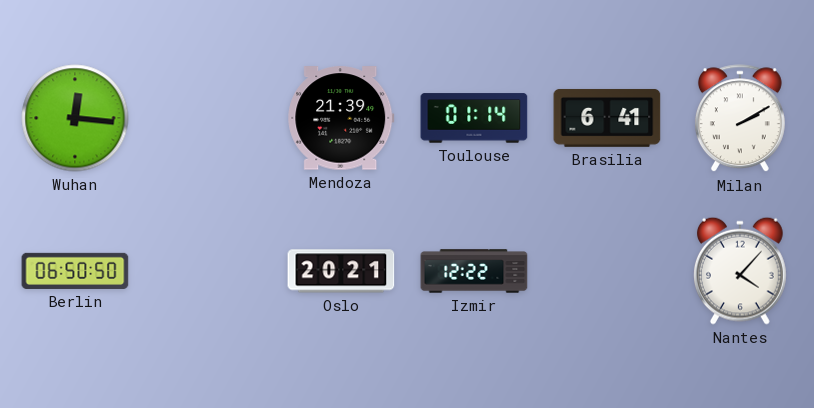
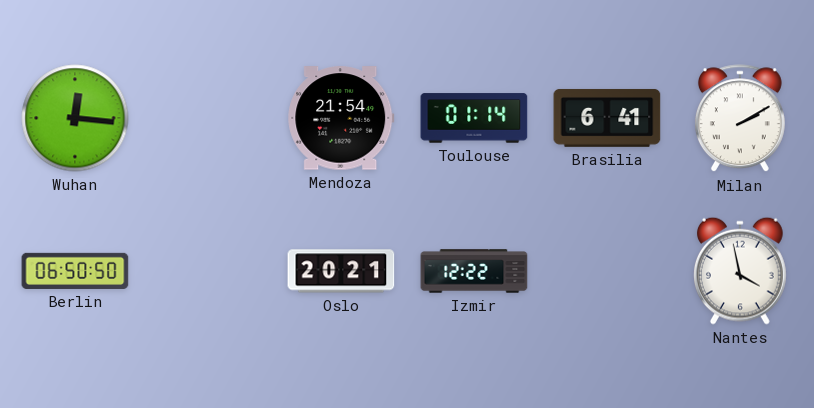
Mendoza: 21:39 -> 21:54 (341, 118)
Nantes: 4:07 -> 3:58 (741, 271)
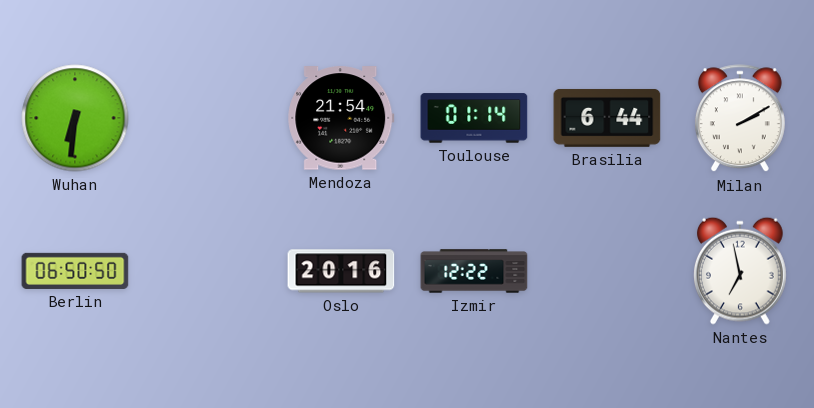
Wuhan: 12:16 -> 6:31 (75, 118)
Brasilia: 6:41 -> 6:44 (607, 118)
Oslo: 20:21 -> 20:16 (341, 271)
Nantes: 3:58 -> 6:58 (741, 271)
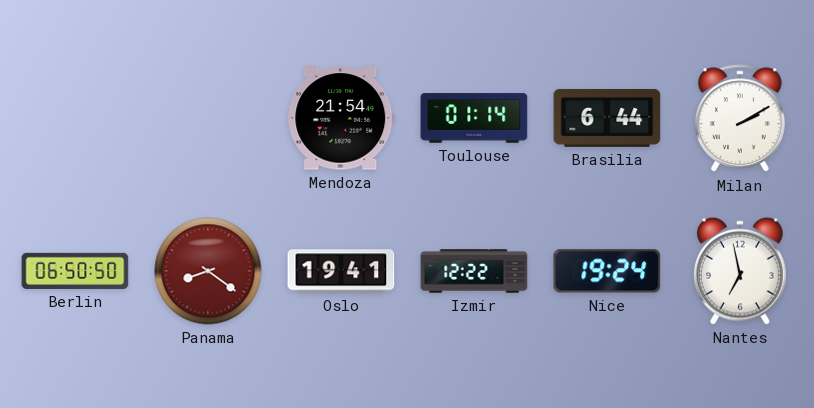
Wuhan: 6:31 -> none (75, 118)
Panama: none -> 8:21 (208, 271)
Oslo: 20:16 -> 19:41 (341, 271)
Nice: none -> 19:24 (607, 271)
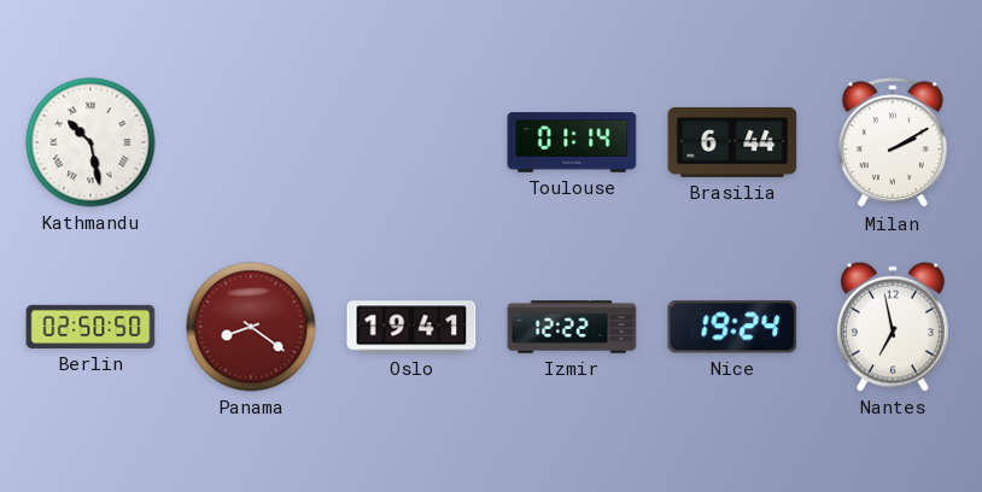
Kathmandu: none -> 10:28 (90, 142)
Mendoza: 21:54 -> none (341, 118)
Berlin: 06:50 -> 02:50 (90, 327)
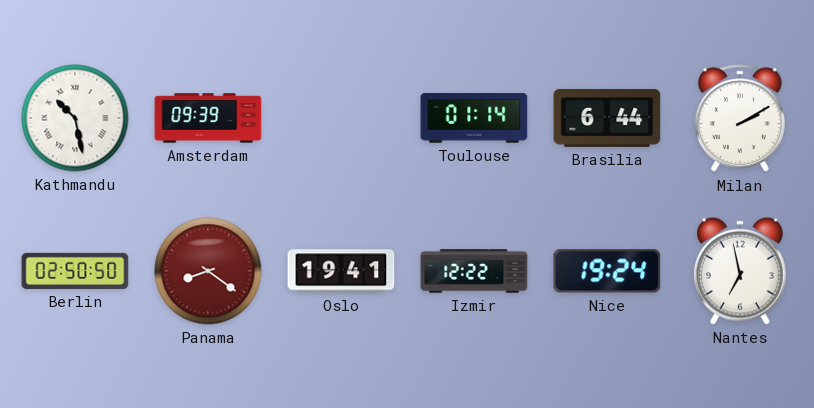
Amsterdam: none -> 09:39 (208, 118)
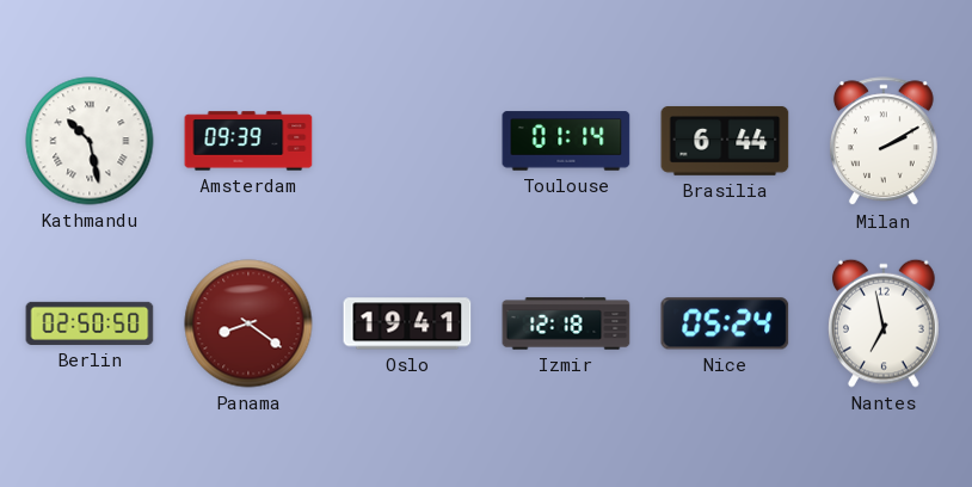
Izmir: 12:22 -> 12:18 (566, 323)
Nice: 19:24 -> 05:24 (725, 323)
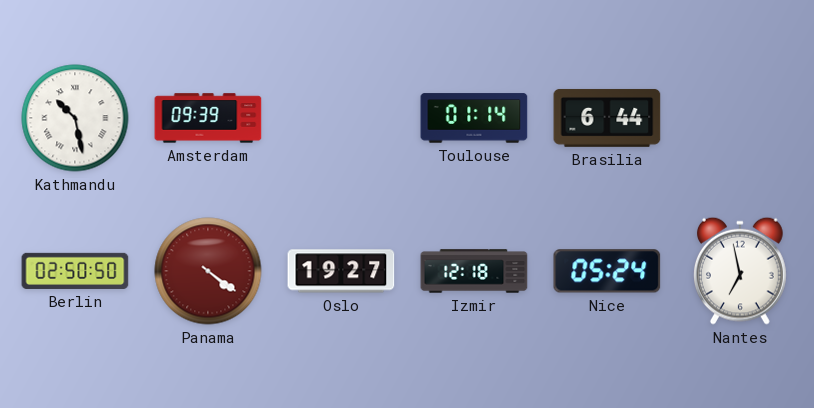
Milan: 2:10 -> none (884, 142)
Panama: 8:21 -> 4:21 (208, 271)
Oslo: 19:41 -> 19:27 (341, 271)
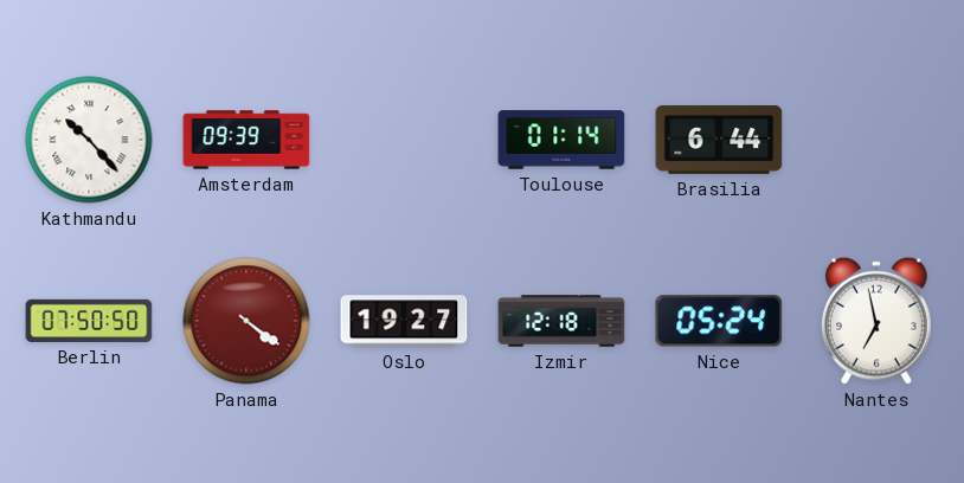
Kathmandu: 10:28 -> 10:23 (89, 140)
Berlin: 02:50 -> 07:50 (89, 321)
